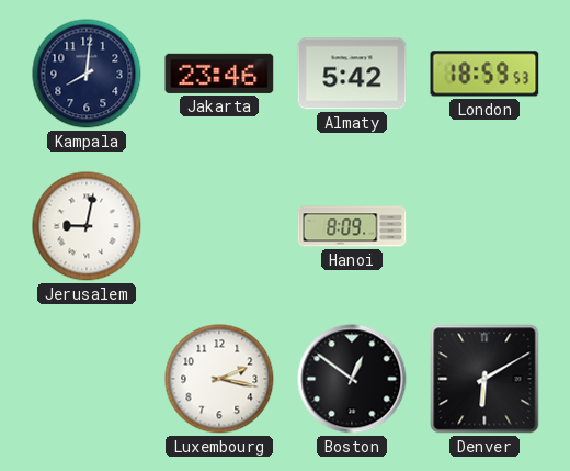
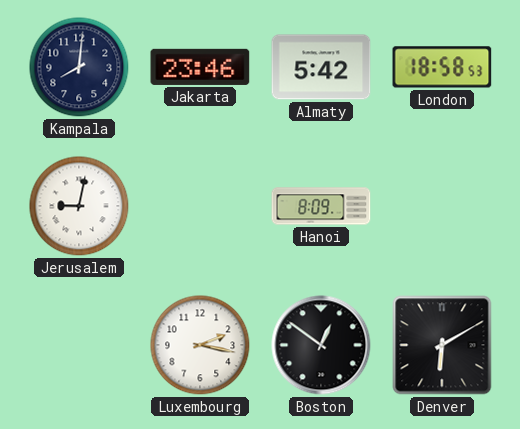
London: 18:59 -> 18:58 (442, 67)
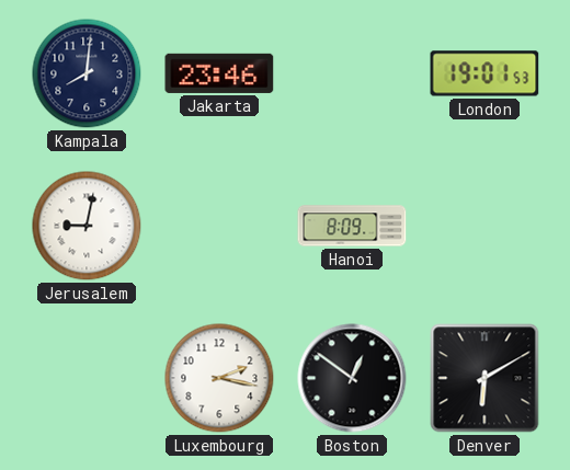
Almaty: 5:42 -> none (321, 67)
London: 18:58 -> 19:01 (485, 73)
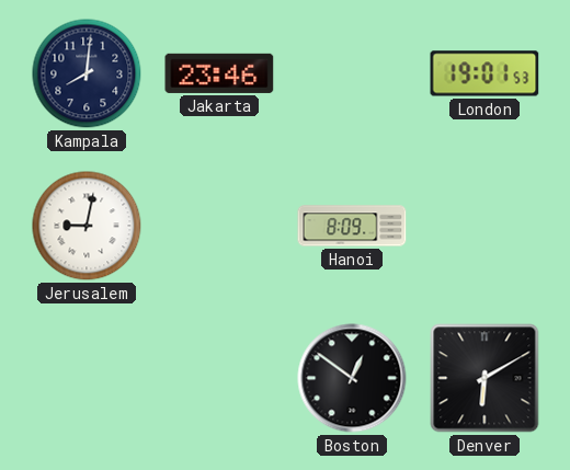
Luxembourg: 2:17 -> none (219, 378)
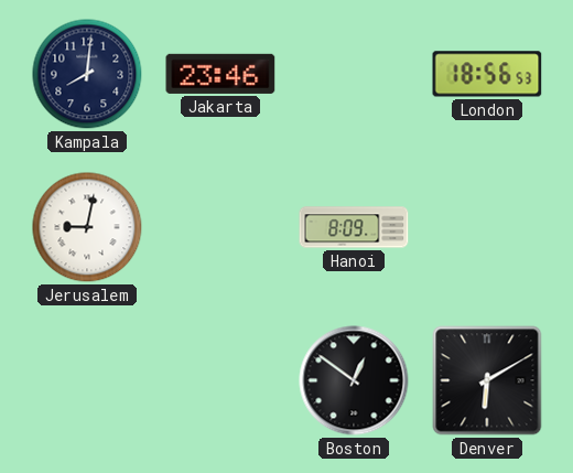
London: 19:01 -> 18:56 (487, 74)
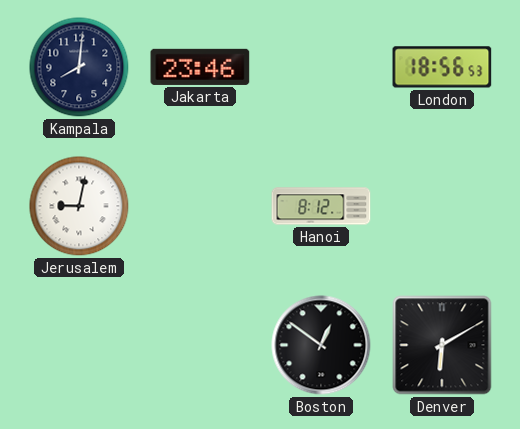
Hanoi: 8:09 -> 8:12 (321, 206)
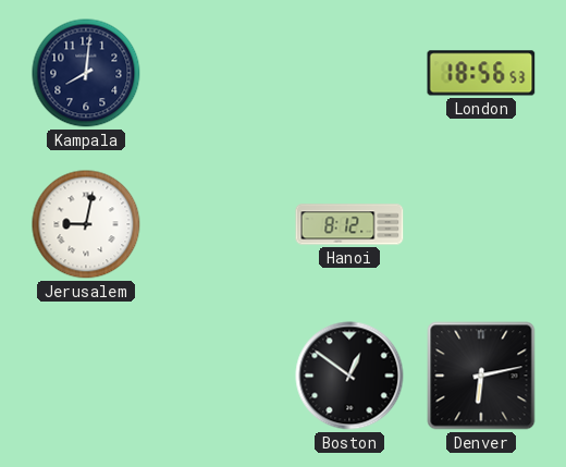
Jakarta: 23:46 -> none (200, 67)
Denver: 6:10 -> 6:13 (481, 376)
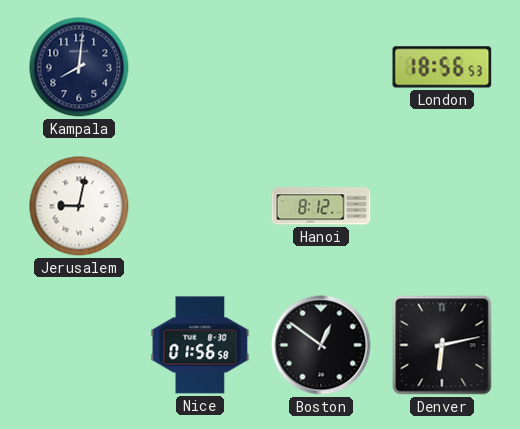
Nice: none -> 01:56 (200, 345)
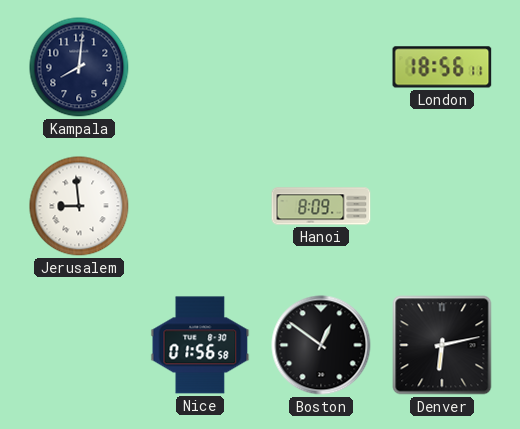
London: 18:56:53 -> 18:56:11 (442, 67)
Jerusalem: 9:02 -> 8:59 (79, 206)
Hanoi: 8:12 -> 8:09 (321, 206)
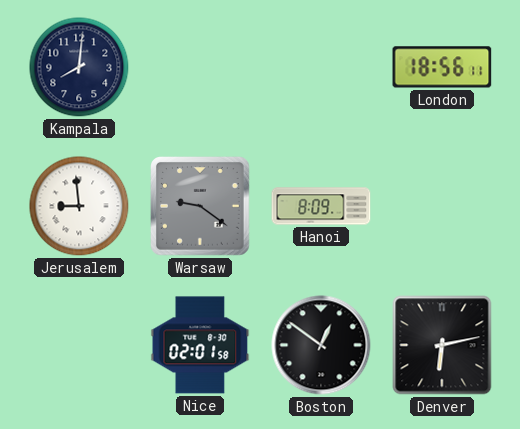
Warsaw: none -> 9:21 (201, 207)
Nice: 01:56 -> 02:01 (200, 345)
